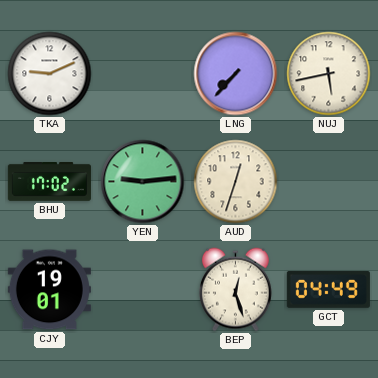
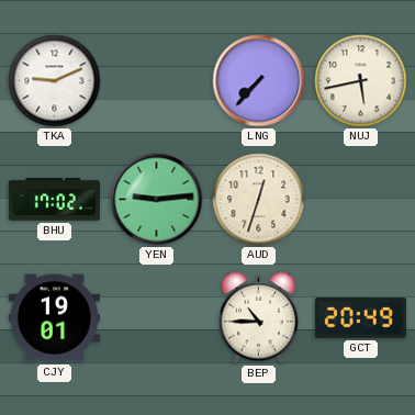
BEP: 12:27 -> 10:45 (258, 318)
GCT: 04:49 -> 20:49 (360, 317)
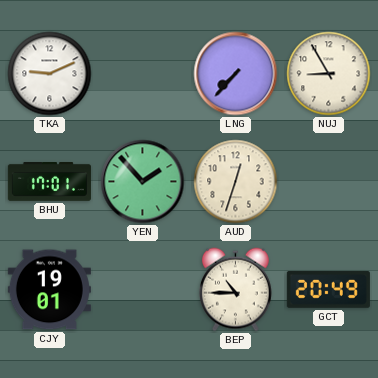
NUJ: 5:43 -> 8:55 (329, 74)
BHU: 17:02 -> 17:01 (49, 182)
YEN: 9:14 -> 1:53 (143, 182)
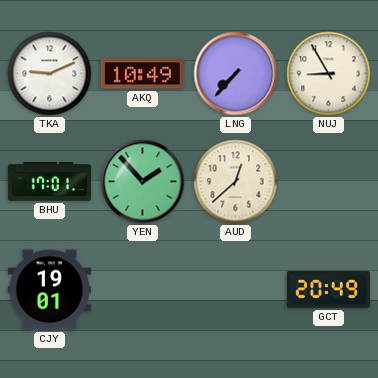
AKQ: none -> 10:49 (142, 74)
AUD: 12:33 -> 12:38 (236, 182)
BEP: 10:45 -> none (235, 290)
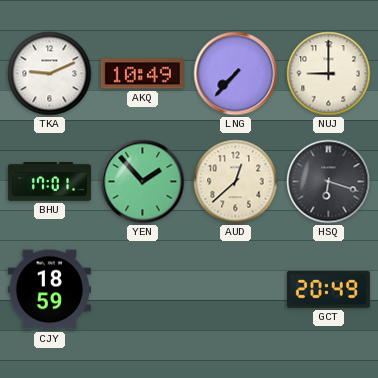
NUJ: 8:55 -> 9:00 (329, 74)
HSQ: none -> 6:18 (329, 182)
CJY: 19:01 -> 18:59 (49, 290)
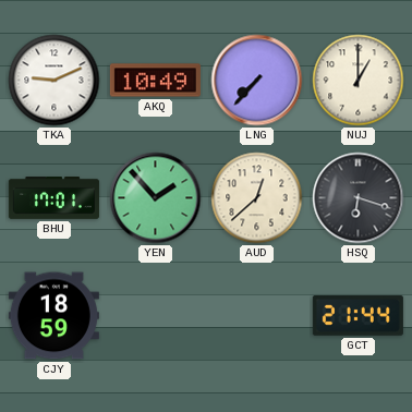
NUJ: 9:00 -> 1:00 (359, 81)
GCT: 20:49 -> 21:44 (358, 315)
